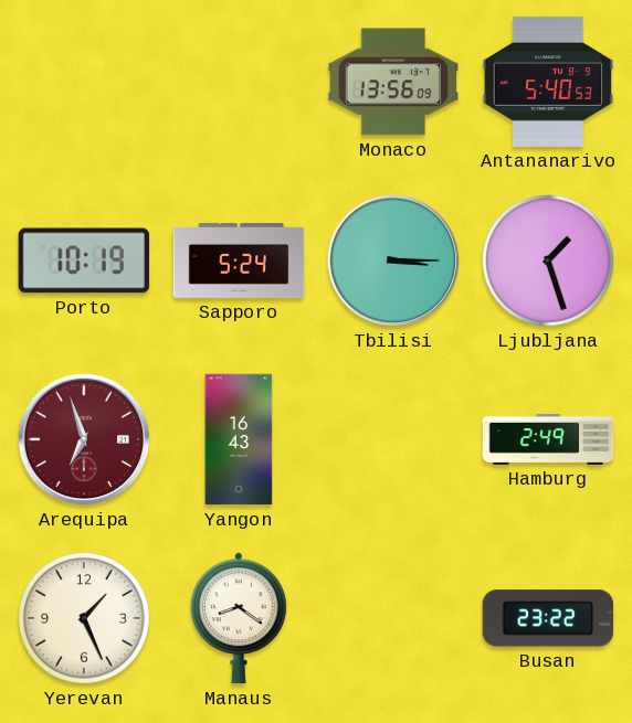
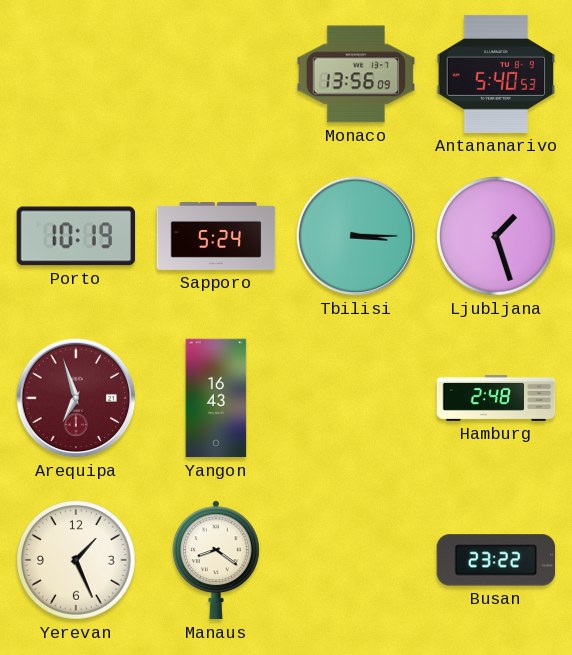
Hamburg: 2:49 -> 2:48 (496, 398)
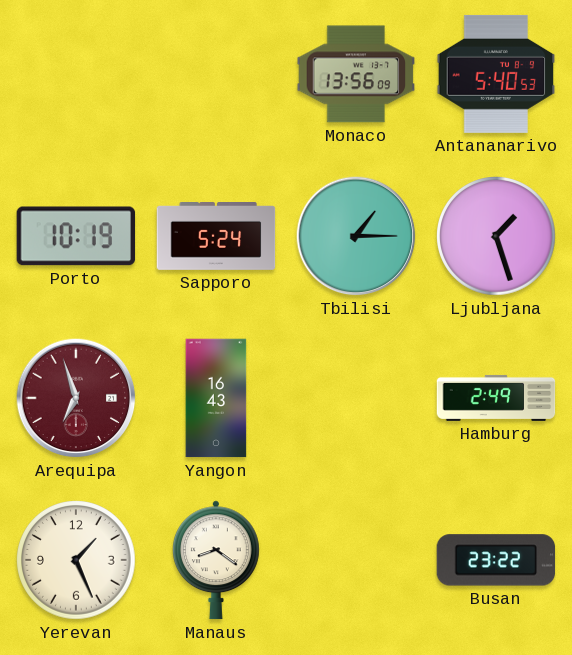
Tbilisi: 3:15 -> 1:15 (356, 236)
Hamburg: 2:48 -> 2:49 (496, 398)
